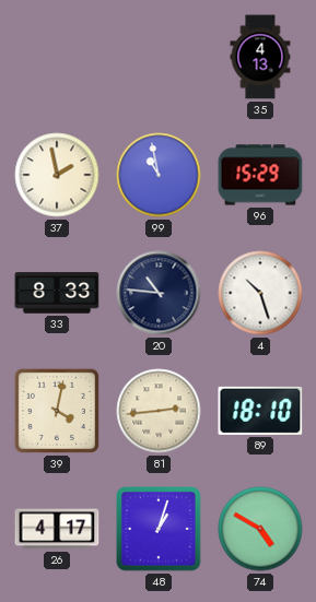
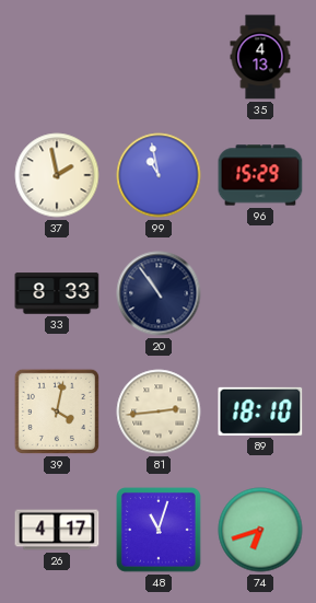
20: 10:46 -> 10:54 (159, 293)
4: 10:27 -> none (260, 293)
48: 1:03 -> 11:03 (159, 530)
74: 4:50 -> 6:42 (260, 530)
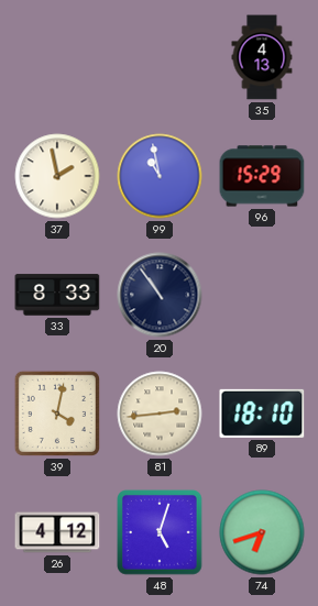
26: 4:17 -> 4:12 (57, 532)
48: 11:03 -> 5:03 (160, 532)
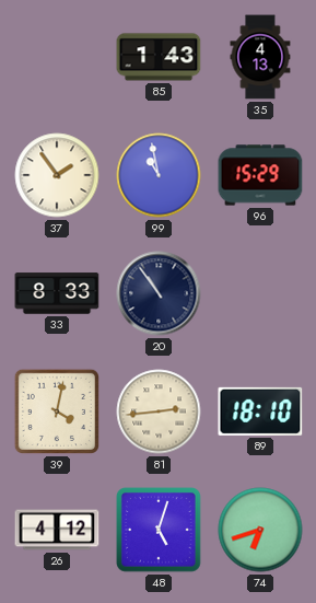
85: none -> 1:43 (159, 57)
37: 1:58 -> 1:54 (57, 175)
